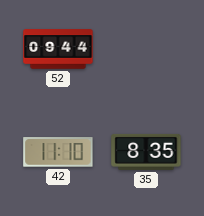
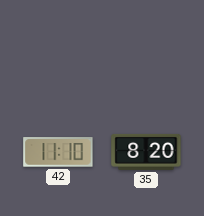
52: 09:44 -> none (58, 49)
35: 8:35 -> 8:20 (146, 152)
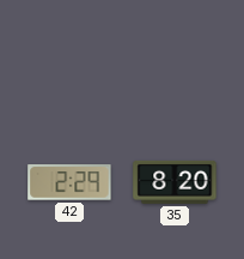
42: 11:10 -> 2:29 (69, 182)
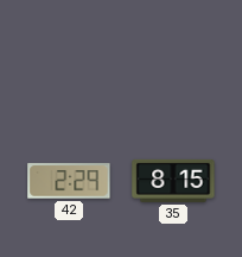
35: 8:20 -> 8:15 (173, 181)
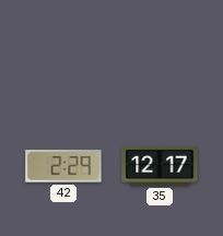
35: 8:15 -> 12:17 (160, 166)
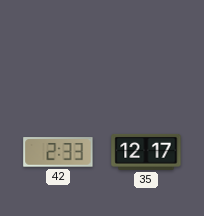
42: 2:29 -> 2:33 (58, 152)
